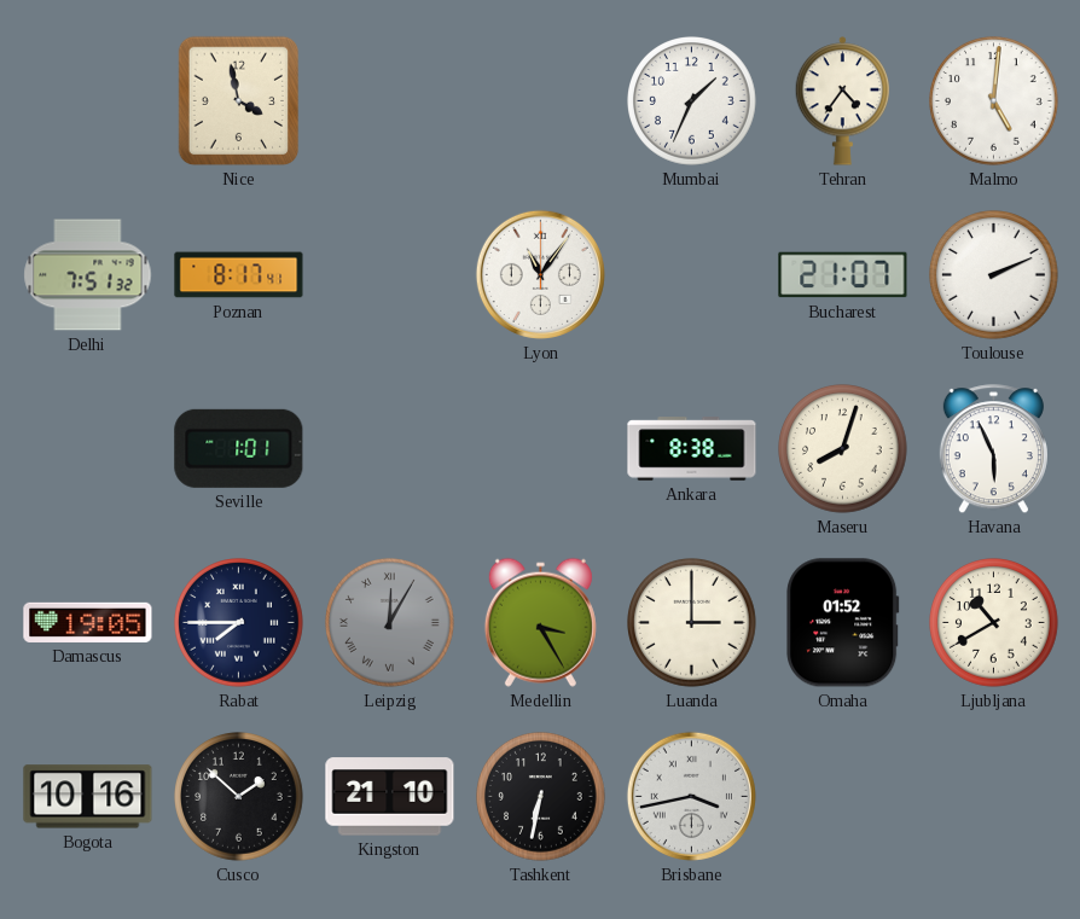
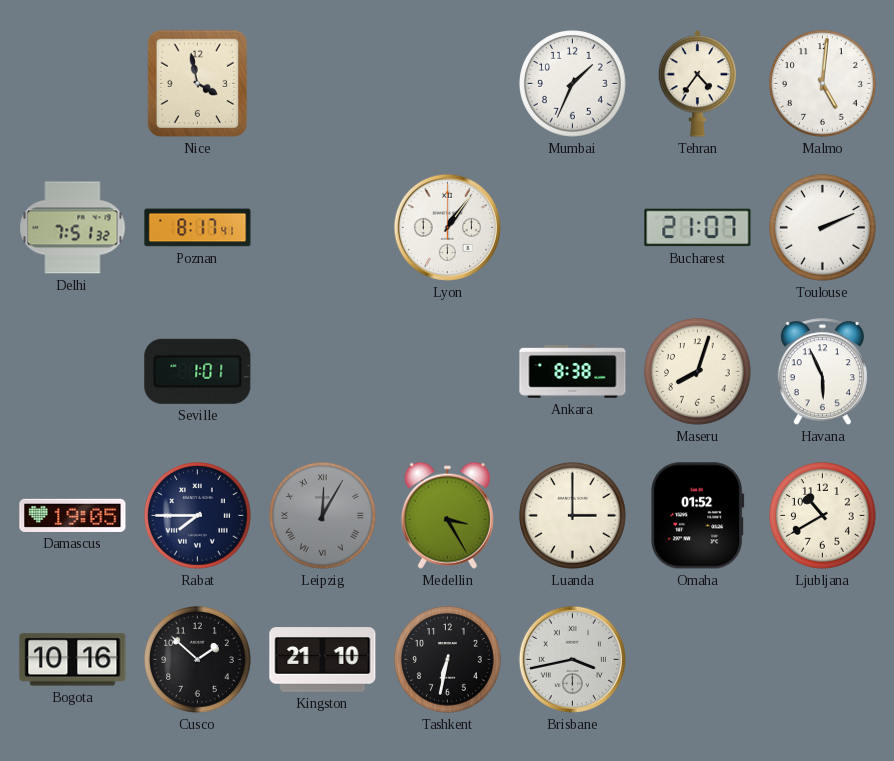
Lyon: 11:06 -> 1:06 (447, 227)
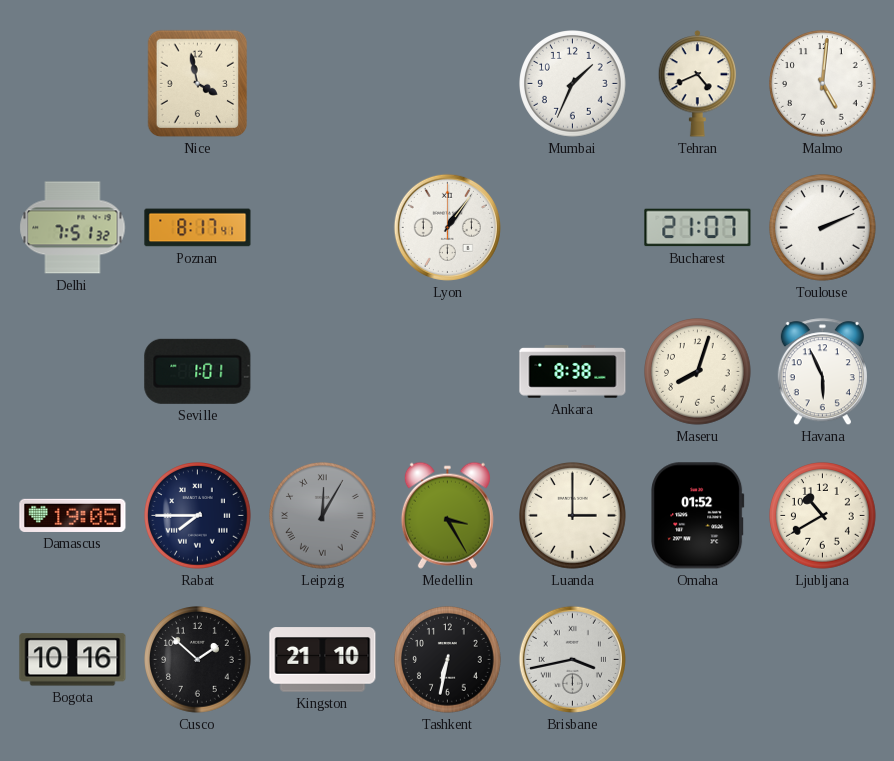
Tehran: 4:36 -> 4:41 (698, 84)
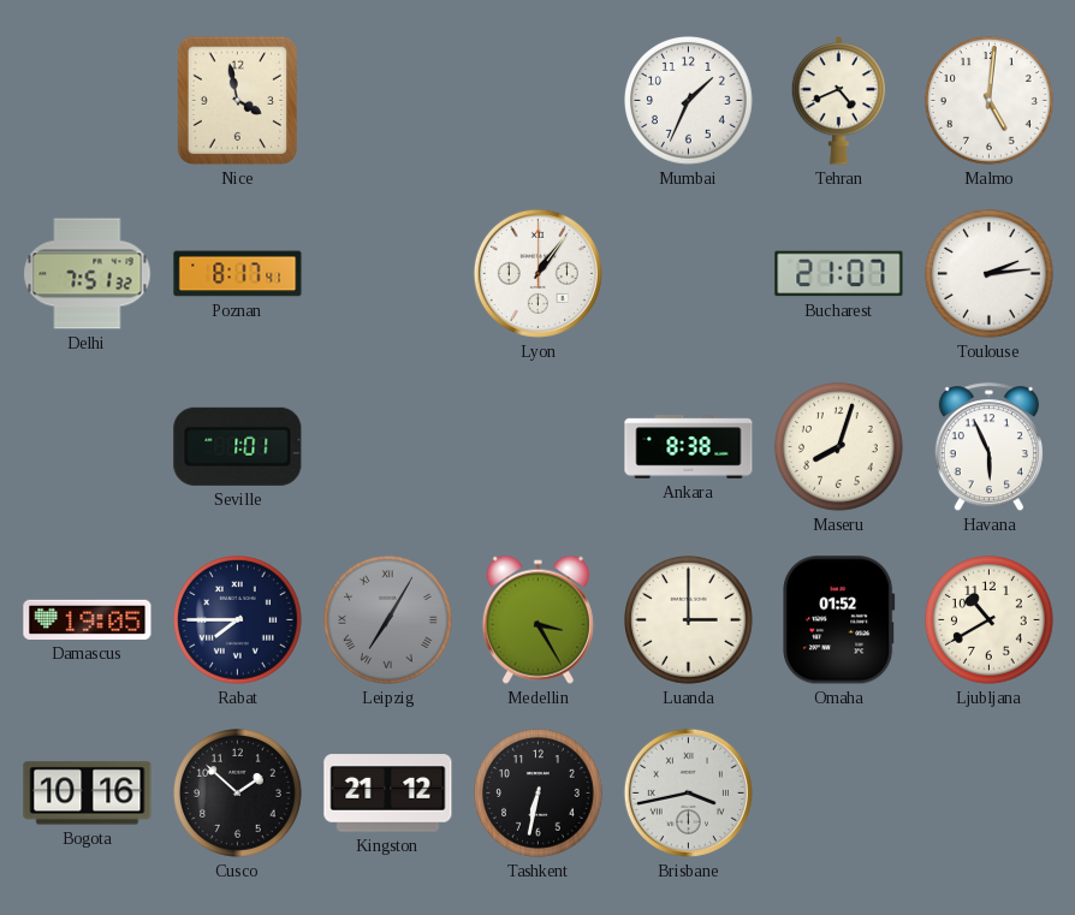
Toulouse: 2:11 -> 2:14 (990, 274)
Leipzig: 12:05 -> 7:05 (388, 620)
Kingston: 21:10 -> 21:12 (388, 794)
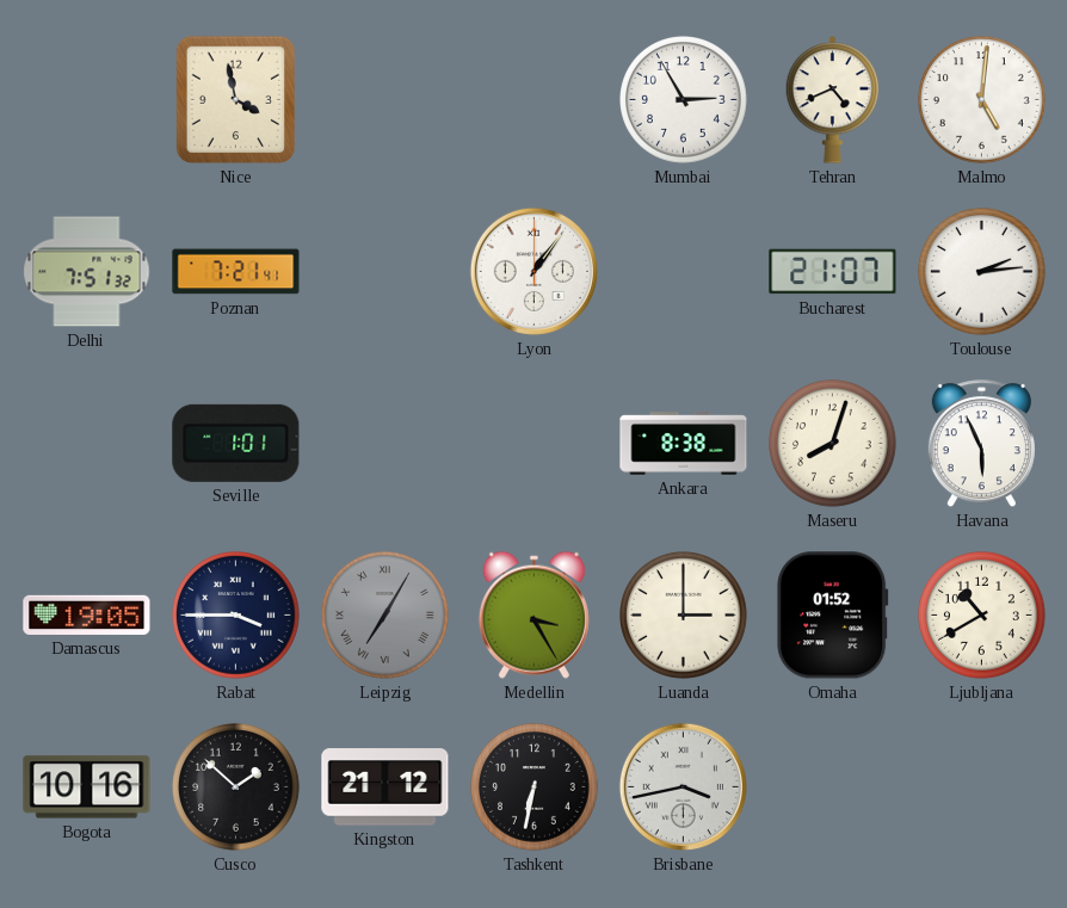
Mumbai: 1:34 -> 2:55 (684, 100)
Poznan: 8:17 -> 7:21 (236, 272)
Rabat: 7:45 -> 3:45 (236, 616)
